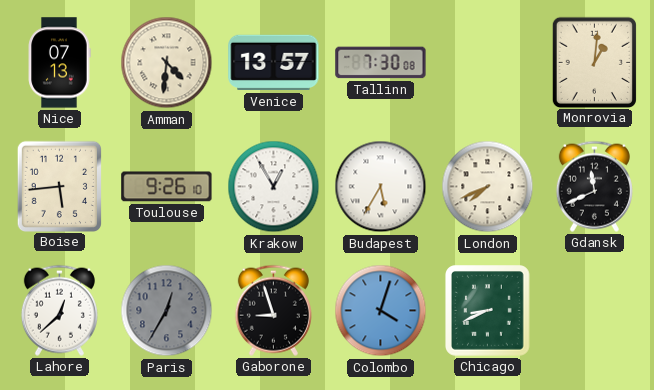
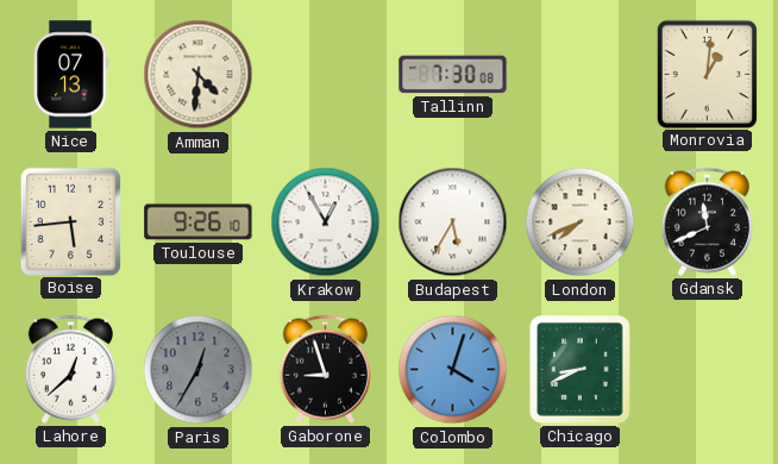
Venice: 13:57 -> none (274, 63)
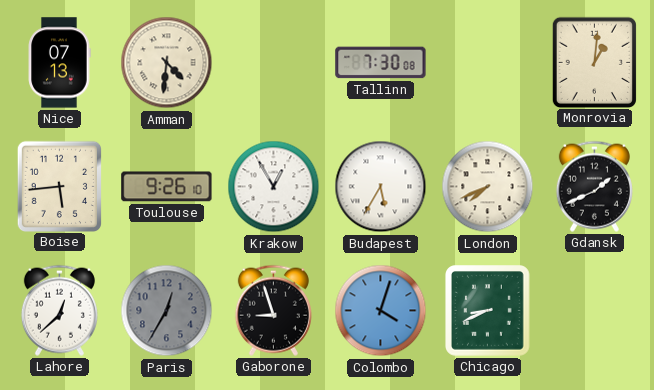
Gdansk: 11:41 -> 1:41 (594, 186)
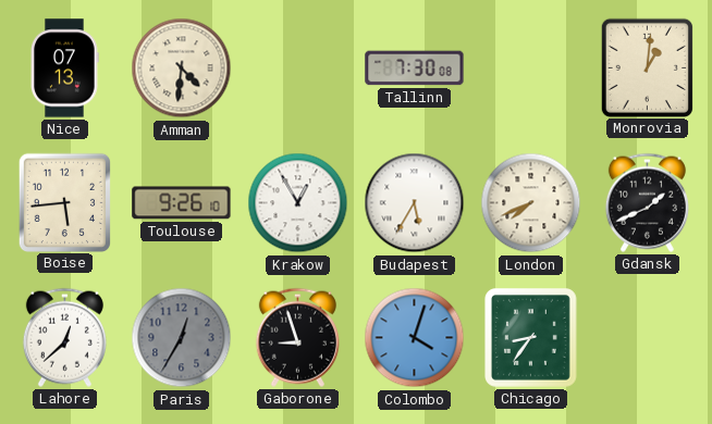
Chicago: 8:41 -> 8:36 (531, 338)
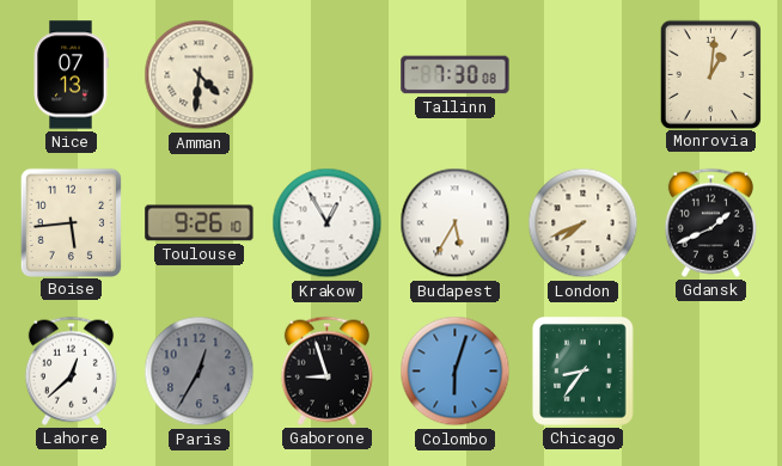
Colombo: 4:03 -> 6:03 (456, 372)
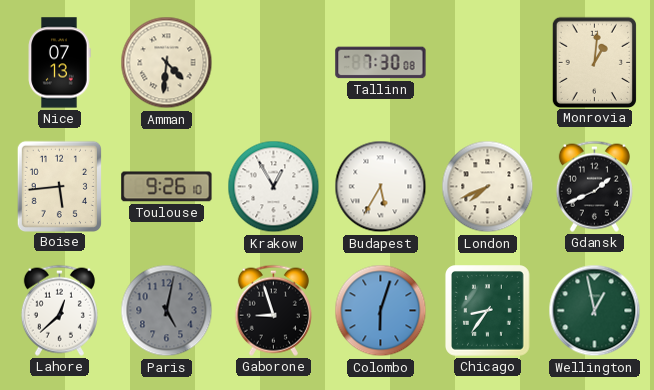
Paris: 12:35 -> 5:02 (167, 311)
Wellington: none -> 12:58 (595, 311)
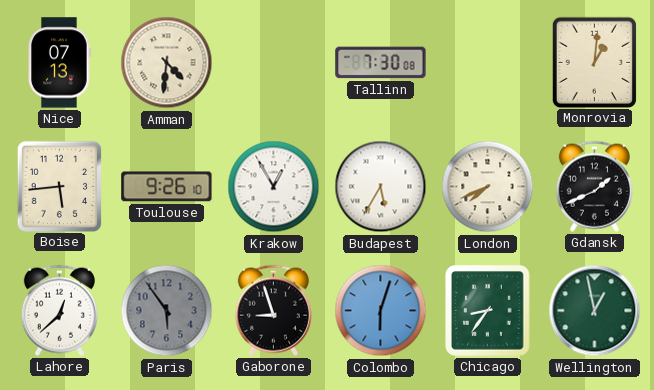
Paris: 5:02 -> 5:54 (167, 311)
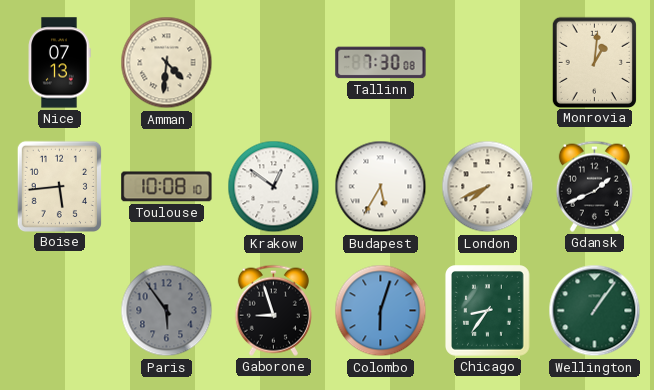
Toulouse: 9:26 -> 10:08 (167, 187)
Krakow: 12:55 -> 12:51 (274, 187)
Lahore: 12:38 -> none (59, 310)
Wellington: 12:58 -> 1:06 (595, 311)
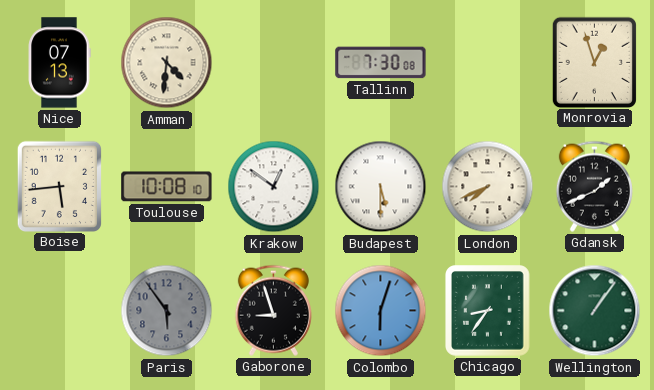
Monrovia: 1:01 -> 12:57 (594, 62)
Budapest: 5:35 -> 5:30 (381, 187)
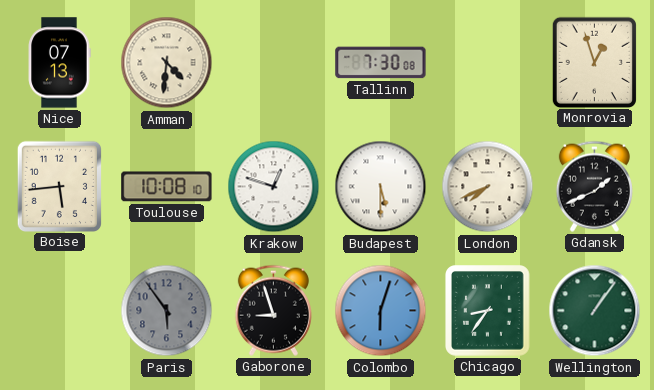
Krakow: 12:51 -> 12:48 (274, 187)
